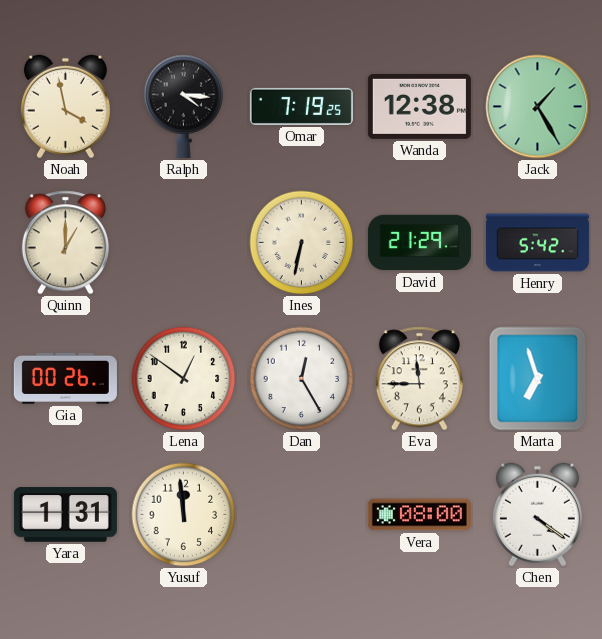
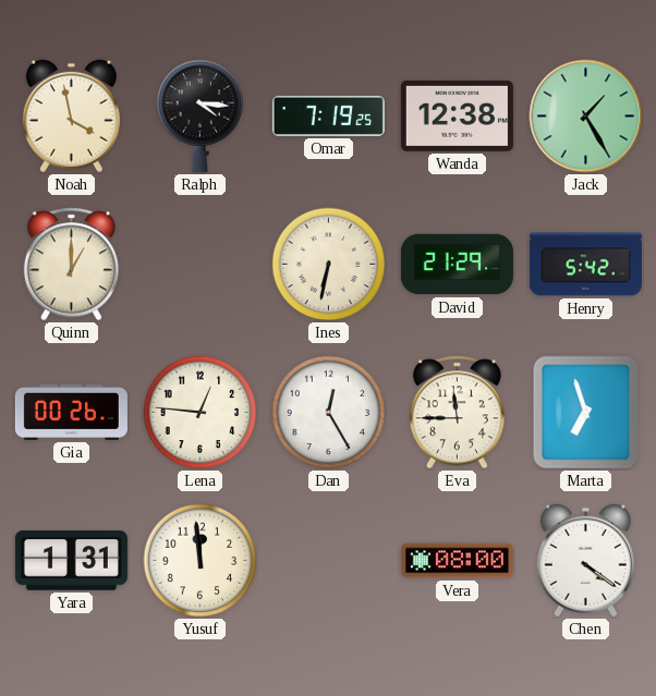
Lena: 12:51 -> 12:46 (201, 413)
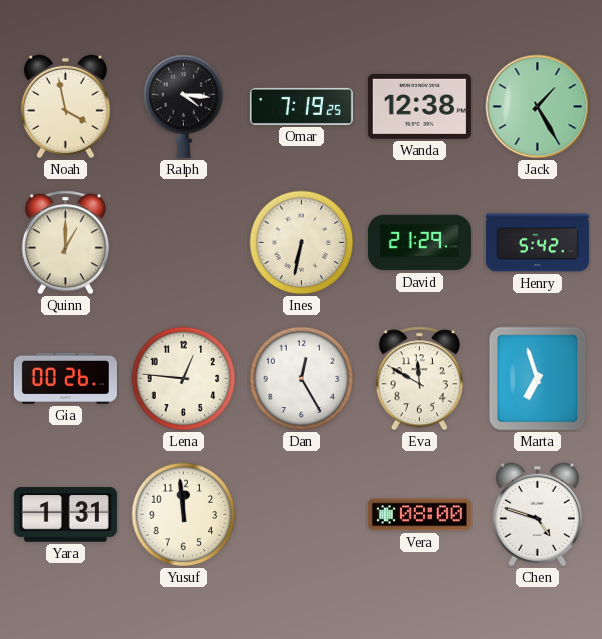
Eva: 11:45 -> 11:50 (419, 379)
Chen: 4:21 -> 4:48 (537, 515)
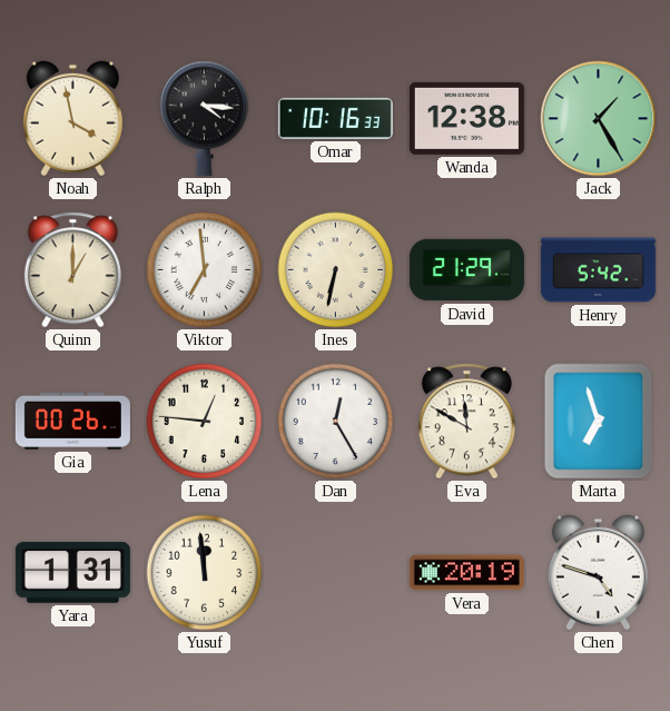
Omar: 7:19 -> 10:16 (335, 118)
Viktor: none -> 6:59 (205, 270)
Vera: 08:00 -> 20:19 (466, 573)
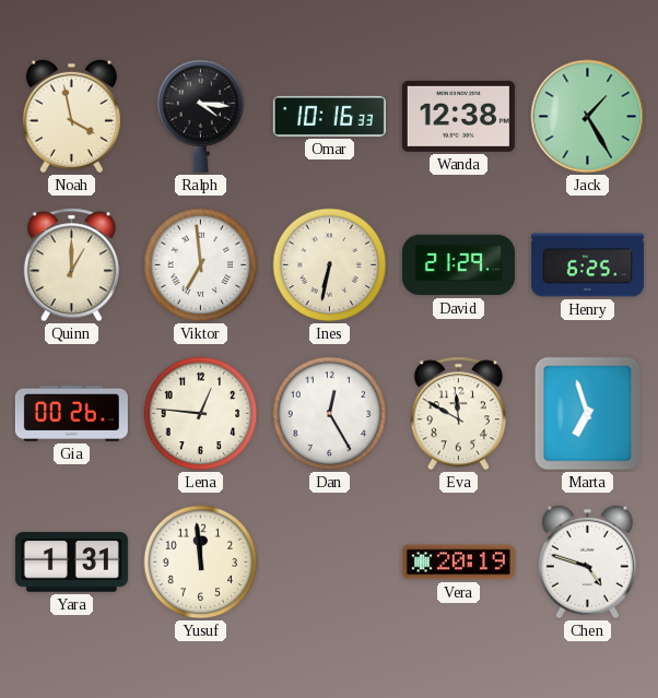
Henry: 5:42 -> 6:25 (587, 265)
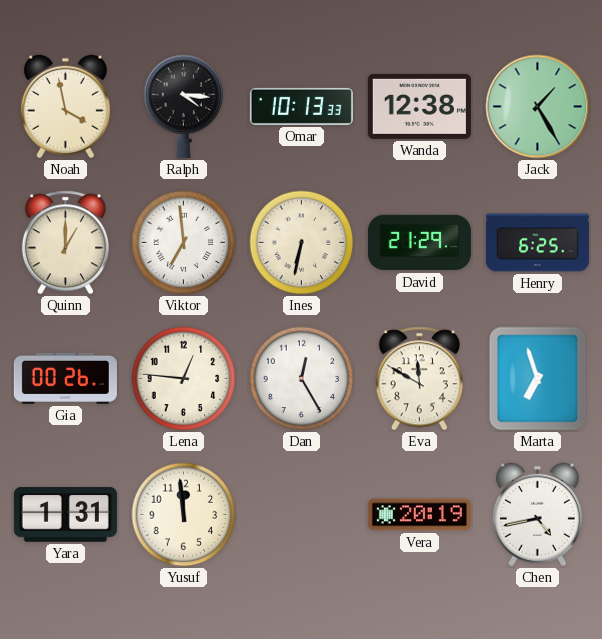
Omar: 10:16 -> 10:13 (301, 106)
Chen: 4:48 -> 4:43 (537, 515)
